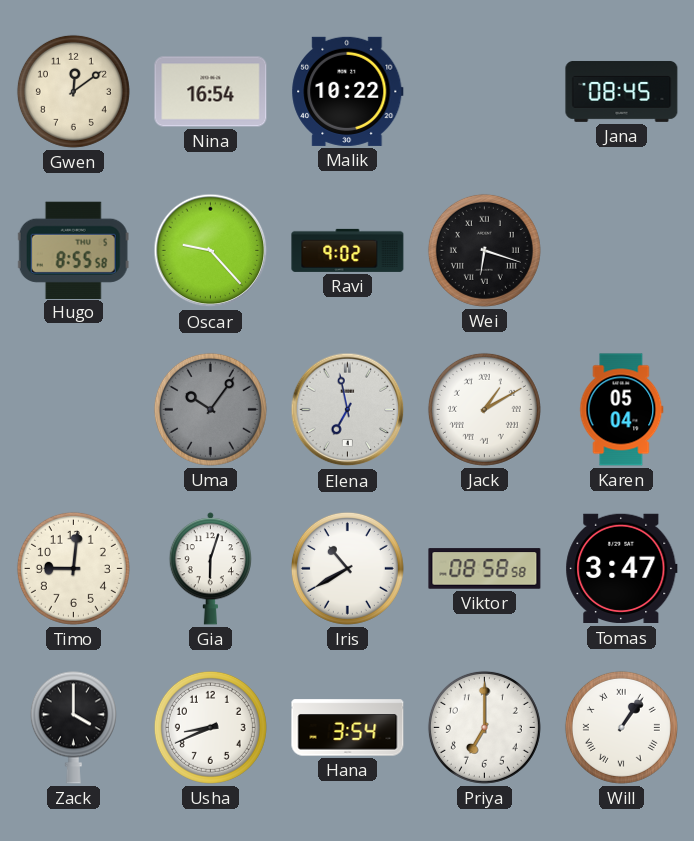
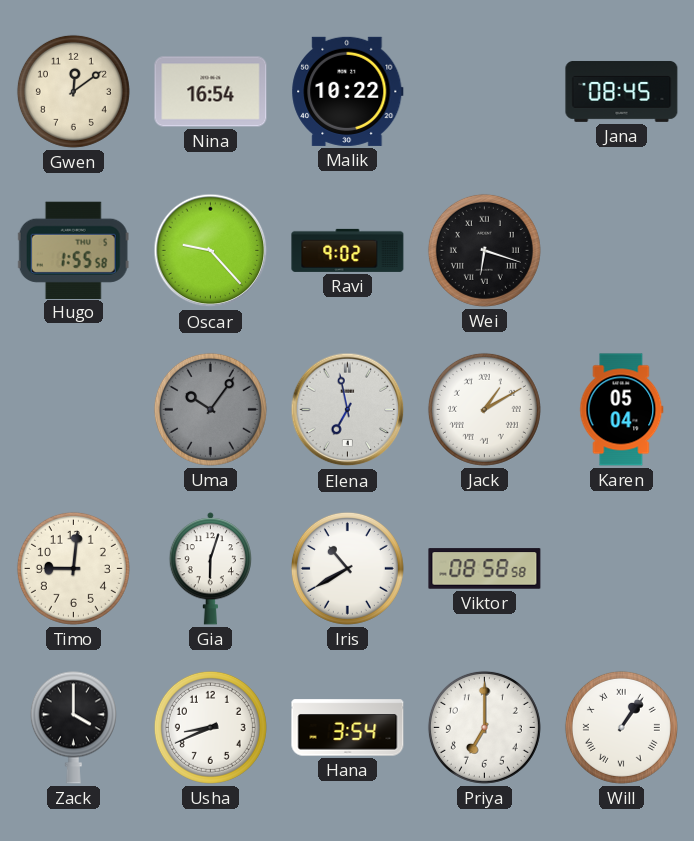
Hugo: 8:55 -> 1:55 (73, 250)
Tomas: 3:47 -> none (622, 569)
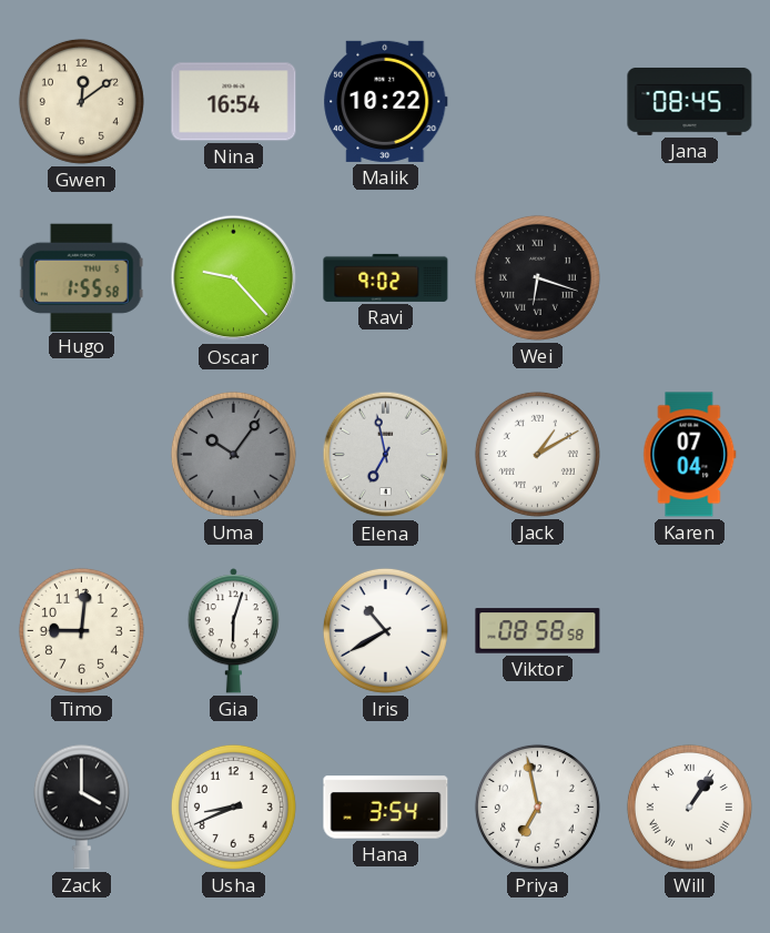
Karen: 05:04 -> 07:04 (690, 455)
Priya: 7:00 -> 6:58 (537, 807)
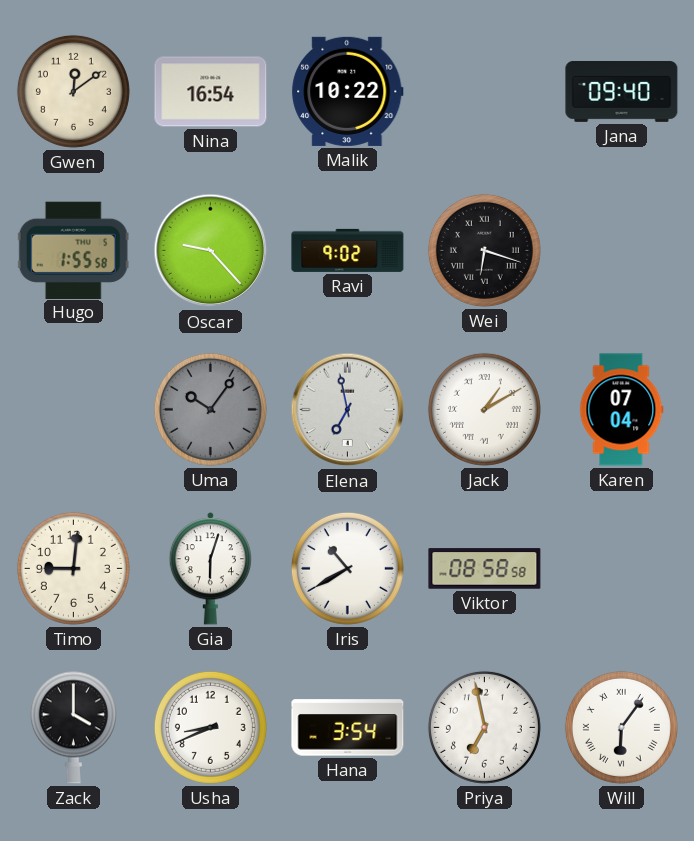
Jana: 08:45 -> 09:40 (622, 91)
Will: 1:06 -> 6:06 (621, 727)
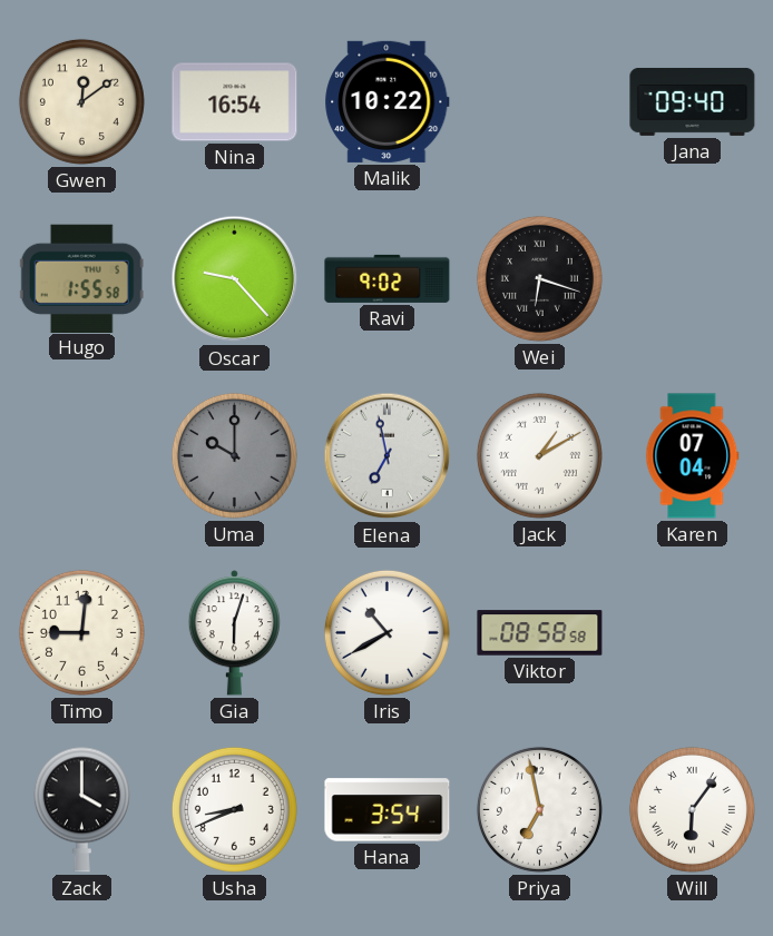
Uma: 10:06 -> 10:00 (234, 455)
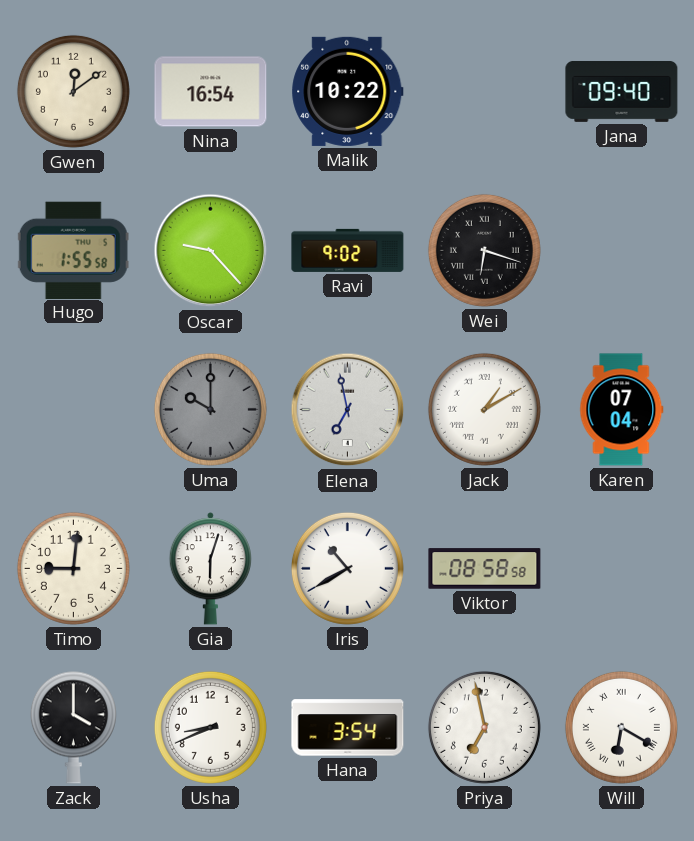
Will: 6:06 -> 6:20 (621, 727)
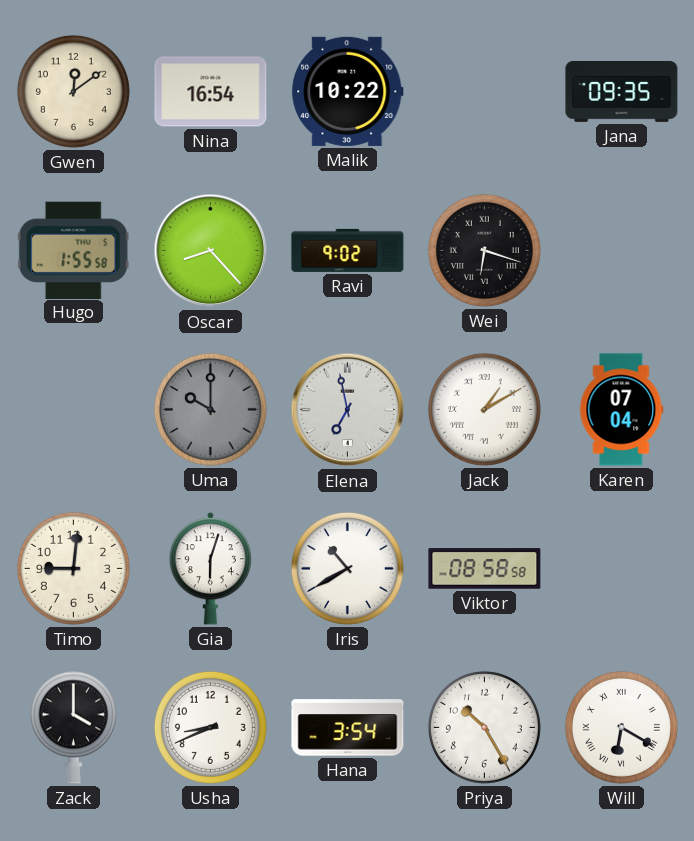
Jana: 09:40 -> 09:35 (622, 91)
Oscar: 9:23 -> 8:23 (211, 251)
Priya: 6:58 -> 10:25 (484, 727)
